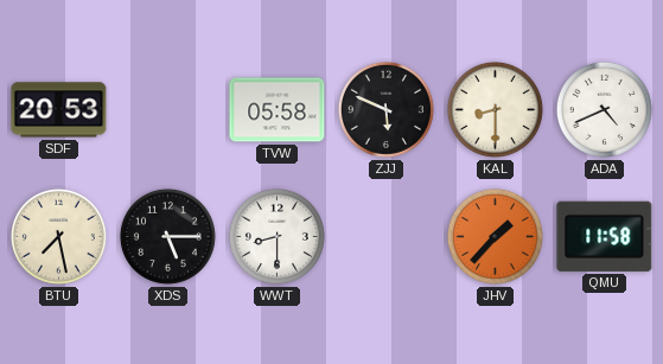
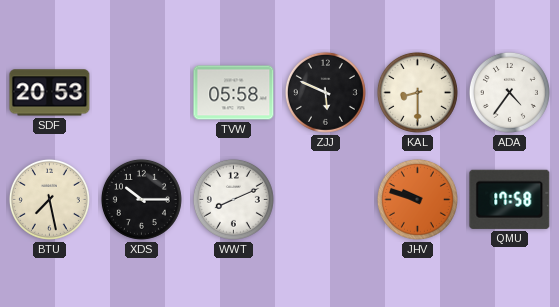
ADA: 4:41 -> 4:36 (509, 92)
XDS: 5:15 -> 10:15 (141, 199)
WWT: 8:30 -> 8:11 (233, 199)
JHV: 1:37 -> 9:48 (417, 199)
QMU: 11:58 -> 17:58 (510, 199)
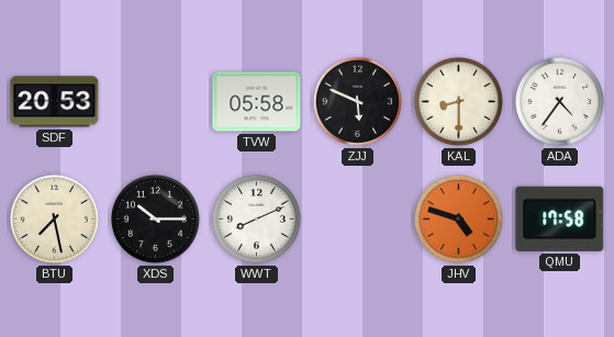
JHV: 9:48 -> 4:48 (458, 218)
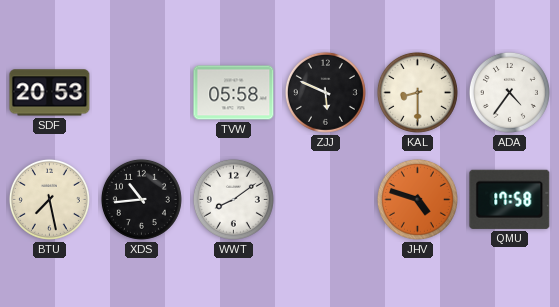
XDS: 10:15 -> 10:44 (141, 199)
WWT: 8:11 -> 8:09 (233, 199)
